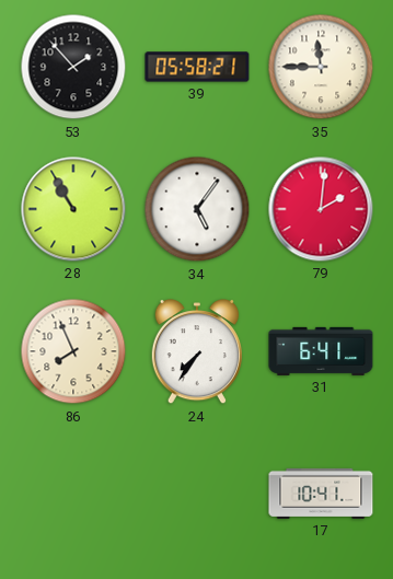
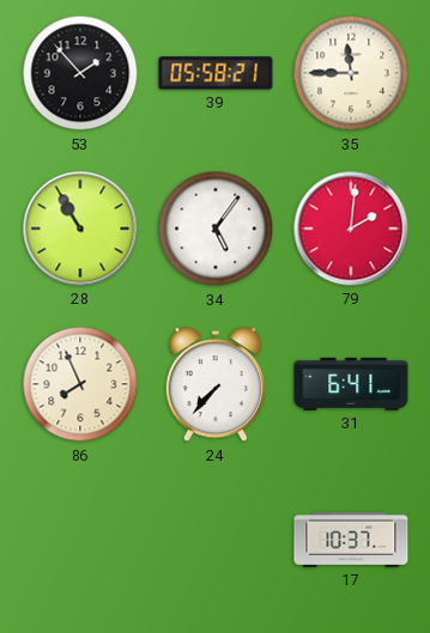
24: 7:36 -> 7:37 (216, 385)
17: 10:41 -> 10:37 (351, 540)
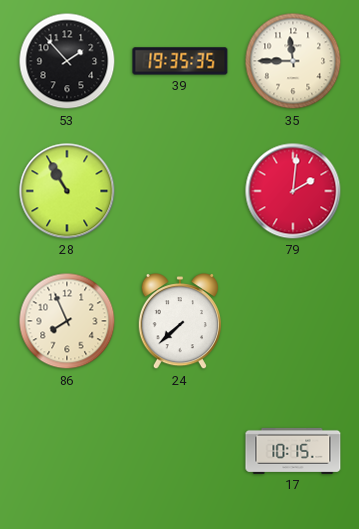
39: 05:58 -> 19:35 (180, 61)
34: 5:06 -> none (216, 229)
24: 7:37 -> 7:38 (180, 322)
31: 6:41 -> none (351, 384)
17: 10:37 -> 10:15 (293, 451)
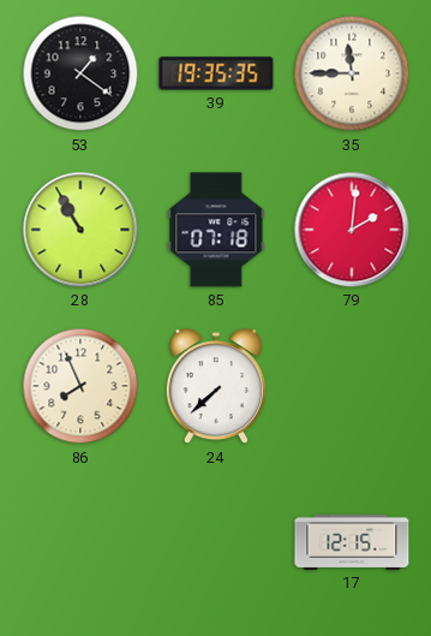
53: 1:53 -> 1:21 (80, 73)
85: none -> 07:18 (216, 230)
17: 10:15 -> 12:15 (352, 542)
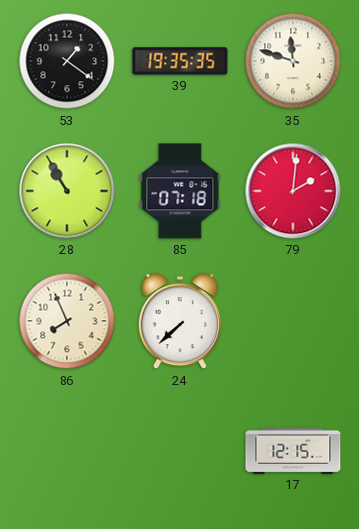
35: 11:45 -> 11:48 (293, 61)
